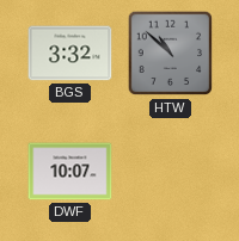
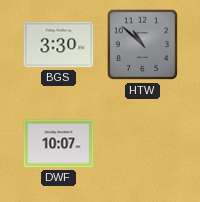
BGS: 3:32 -> 3:30 (59, 45)
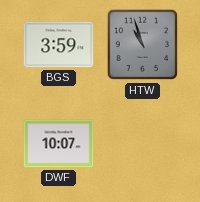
BGS: 3:30 -> 3:59 (59, 45)
HTW: 10:52 -> 10:57 (143, 45)
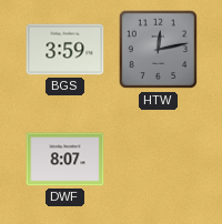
HTW: 10:57 -> 12:13 (159, 50)
DWF: 10:07 -> 8:07 (65, 160)
